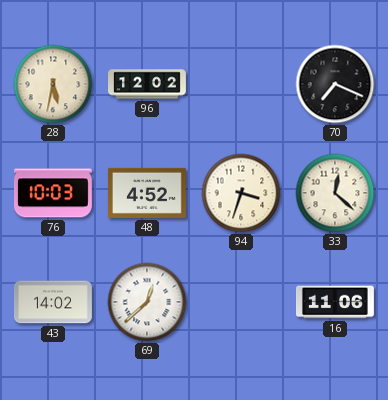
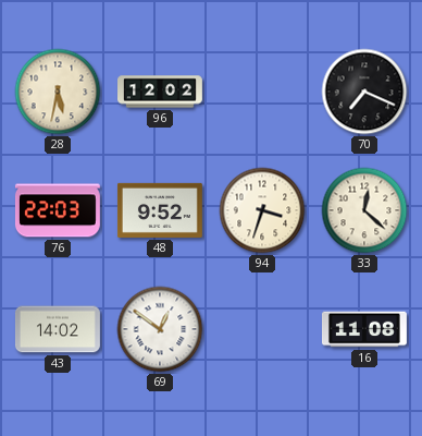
76: 10:03 -> 22:03 (58, 210)
48: 4:52 -> 9:52 (160, 210)
69: 12:38 -> 12:51 (160, 329)
16: 11:06 -> 11:08 (365, 329)
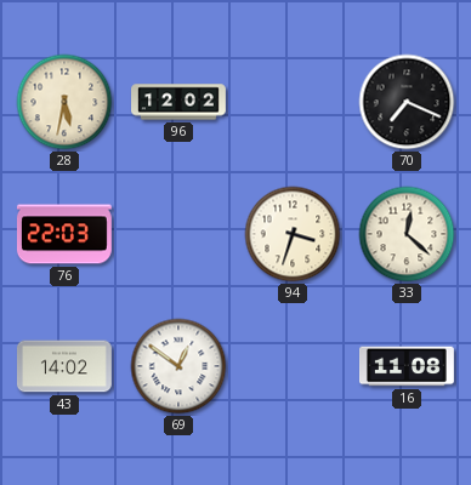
48: 9:52 -> none (160, 210)
